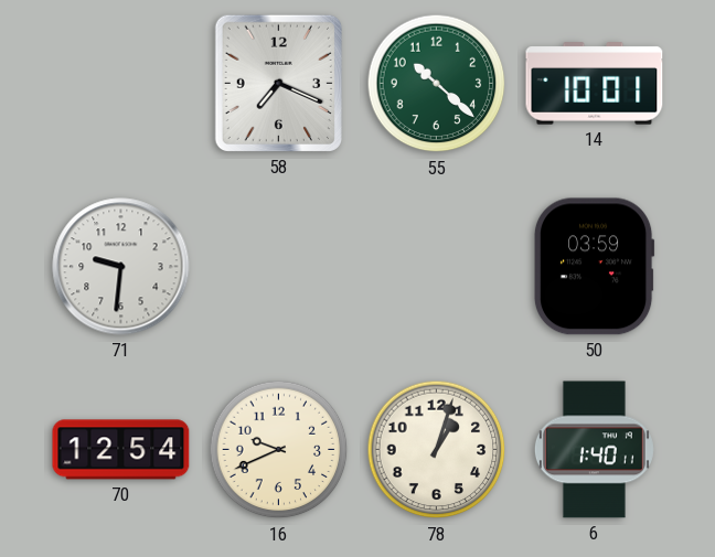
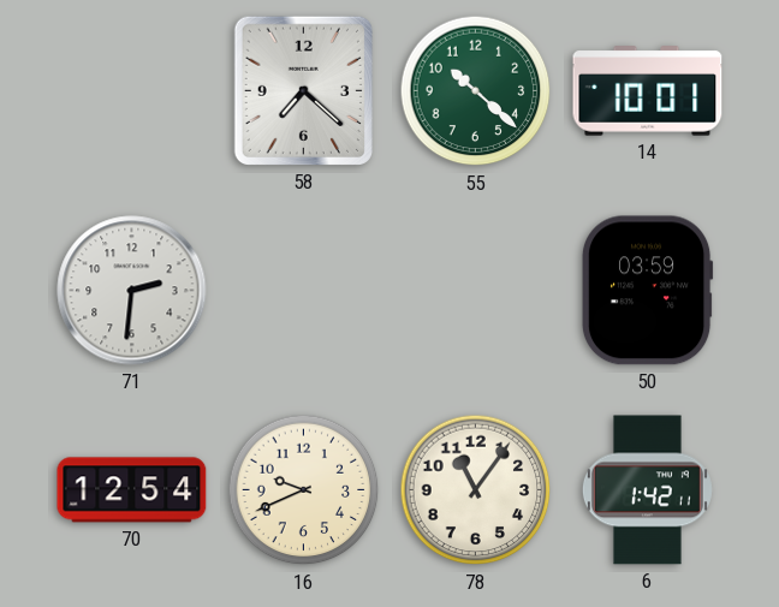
58: 7:19 -> 7:22 (303, 90)
71: 9:31 -> 2:31 (132, 291)
78: 1:03 -> 11:06 (476, 490)
6: 1:40 -> 1:42 (647, 490)
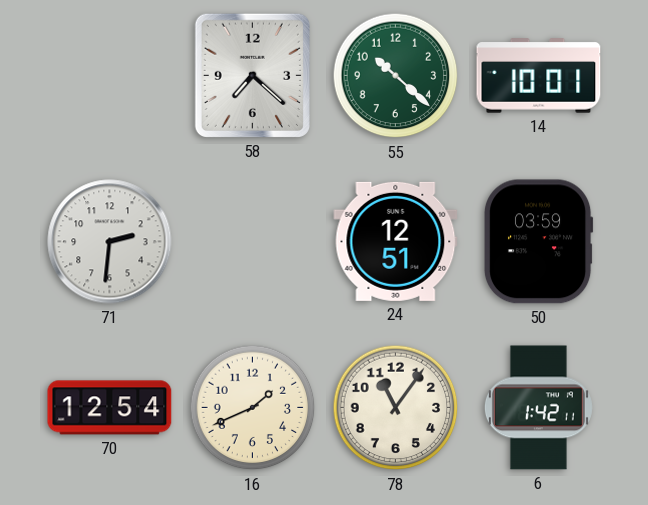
24: none -> 12:51 (396, 241)
16: 9:41 -> 1:41 (253, 408)
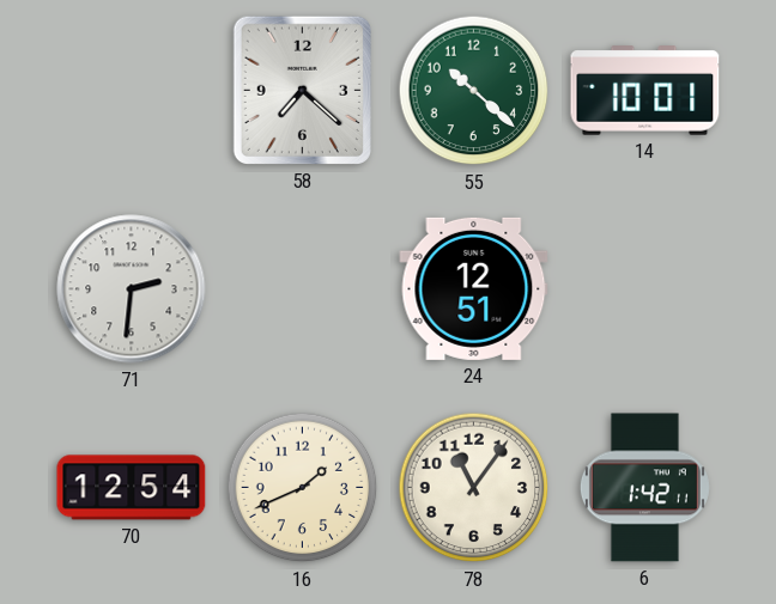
50: 03:59 -> none (538, 242)
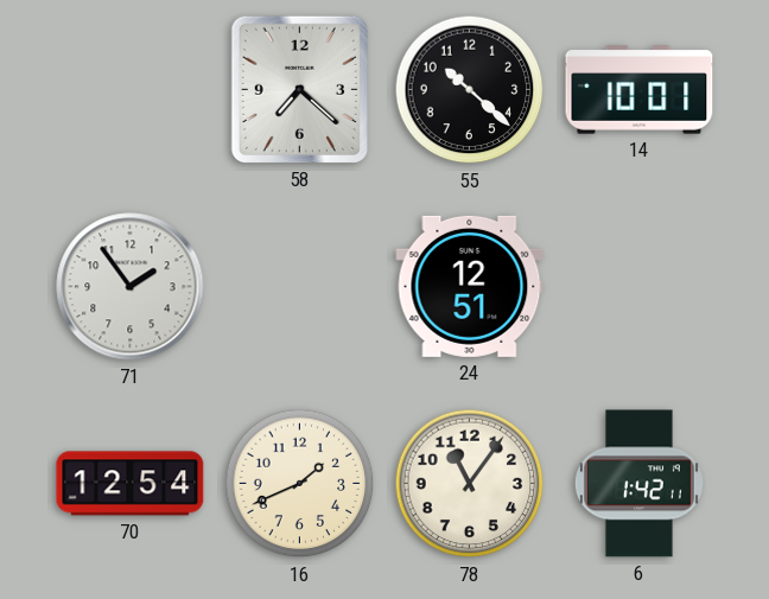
55 dial: green -> black (470, 90)
71: 2:31 -> 1:54 (131, 287)
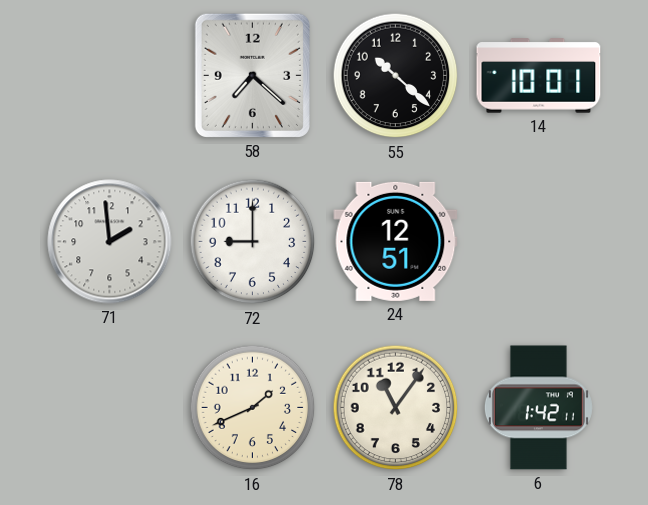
71: 1:54 -> 1:59 (110, 242)
72: none -> 9:00 (253, 242)
70: 12:54 -> none (131, 484)
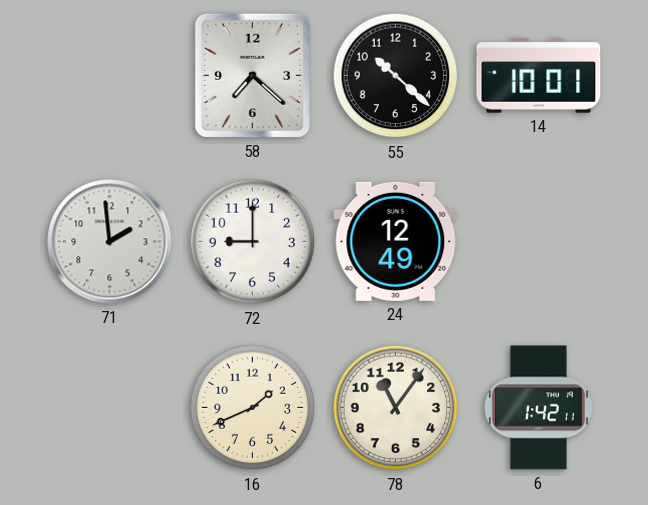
24: 12:51 -> 12:49 (396, 241)
